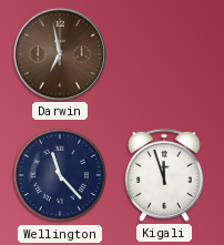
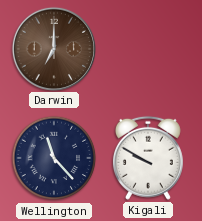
Darwin: 6:58 -> 7:00 (54, 48)
Kigali: 11:57 -> 9:50 (148, 158)
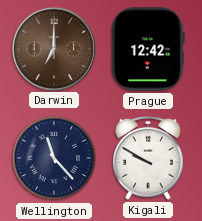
Prague: none -> 12:42 (149, 49)
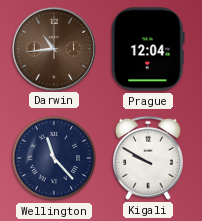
Darwin: 7:00 -> 10:44 (54, 48)
Prague: 12:42 -> 12:04 (149, 49)
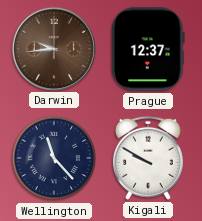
Darwin: 10:44 -> 9:44 (54, 48)
Prague: 12:04 -> 12:37 (149, 49)
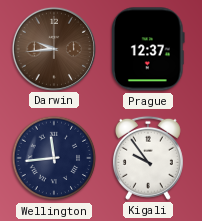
Wellington: 11:23 -> 11:44 (54, 158)
Kigali: 9:50 -> 9:54 (148, 158)
